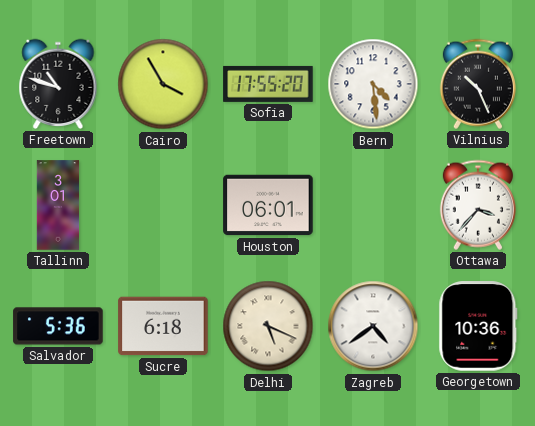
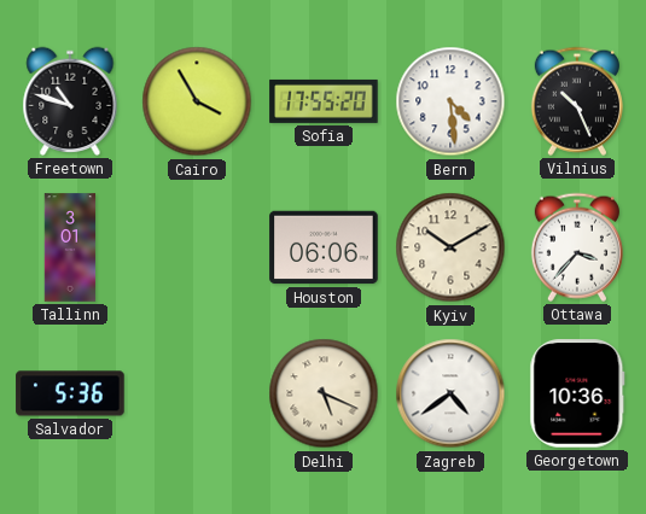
Houston: 06:01 -> 06:06 (324, 247)
Kyiv: none -> 10:10 (450, 247)
Sucre: 6:18 -> none (163, 326)
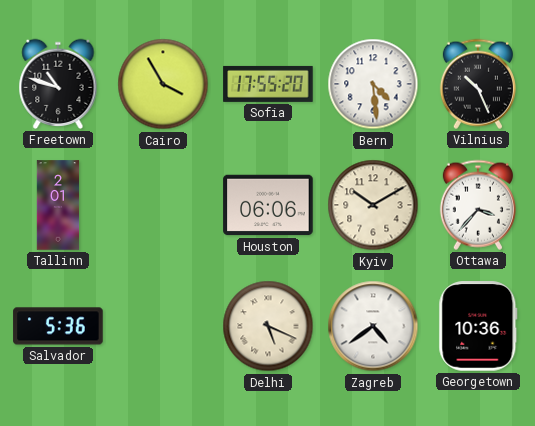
Tallinn: 3:01 -> 2:01 (58, 205)
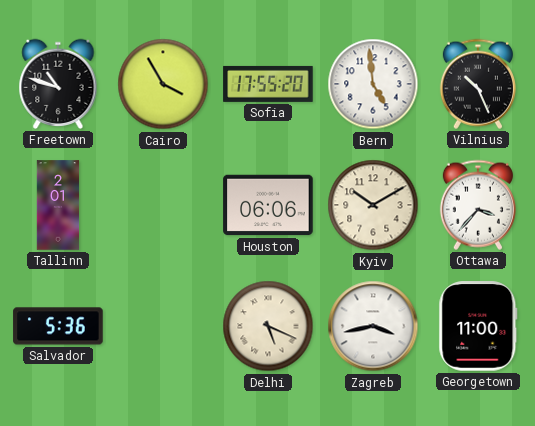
Bern: 4:29 -> 4:59 (373, 84)
Zagreb: 4:39 -> 3:43 (373, 326)
Georgetown: 10:36 -> 11:00 (478, 326)
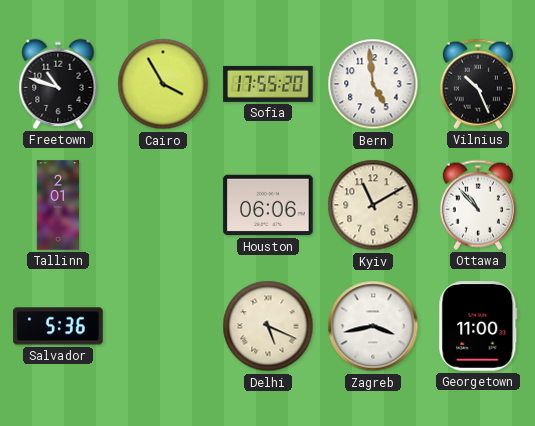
Kyiv: 10:10 -> 11:10 (373, 205)
Ottawa: 3:37 -> 10:53 (478, 205)
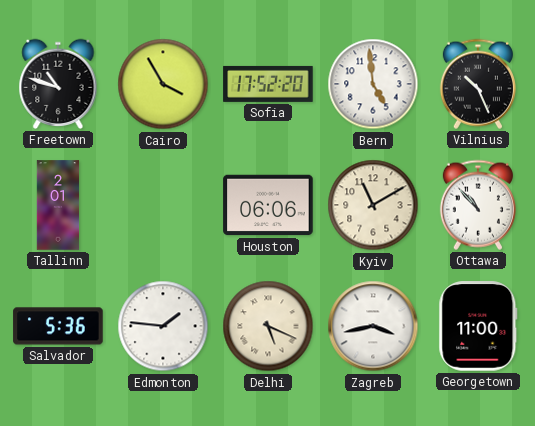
Sofia: 17:55 -> 17:52 (268, 84)
Edmonton: none -> 1:46 (163, 326)
